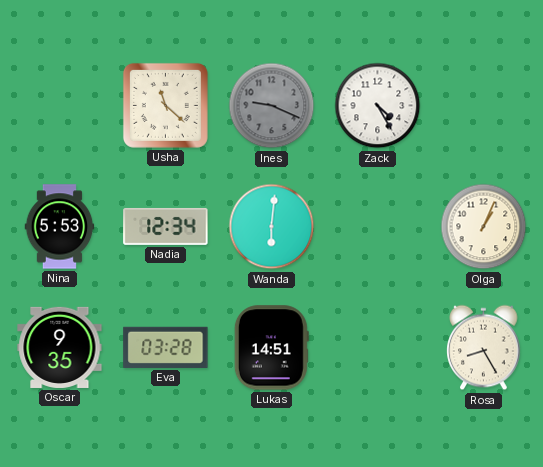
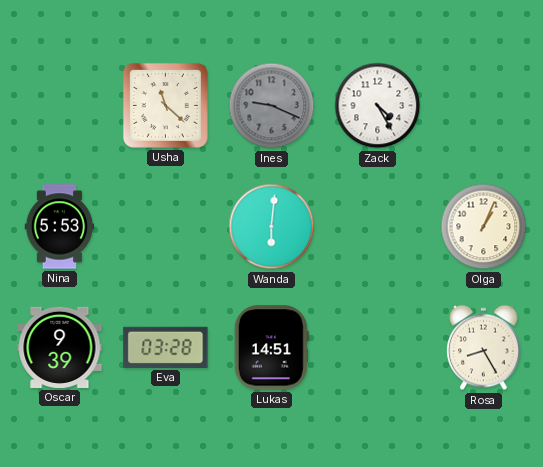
Nadia: 12:34 -> none (166, 226)
Oscar: 9:35 -> 9:39 (60, 347)
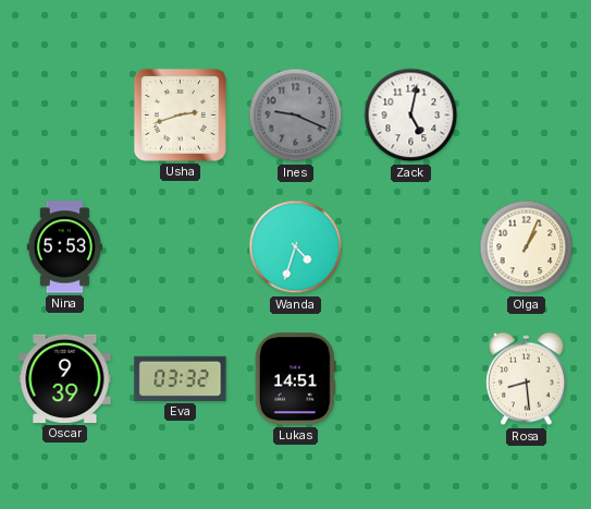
Usha: 11:22 -> 2:42 (180, 114)
Zack: 4:25 -> 5:02 (411, 116)
Wanda: 6:01 -> 4:33 (296, 247)
Eva: 03:28 -> 03:32 (181, 378)
Rosa: 8:25 -> 8:29 (527, 379)
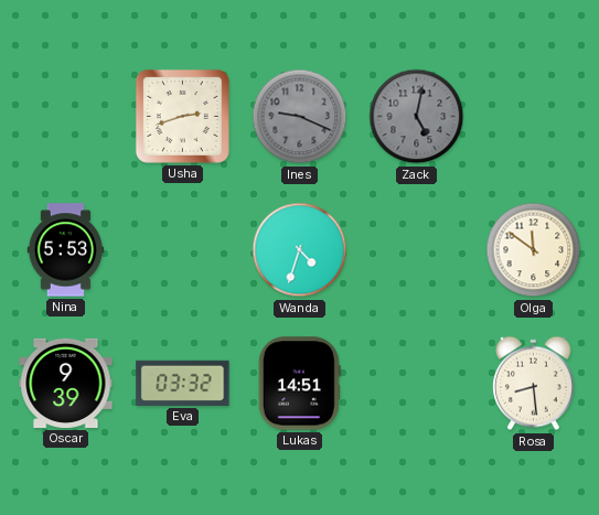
Zack dial: white -> grey (417, 117)
Olga: 1:04 -> 11:51 (534, 250)
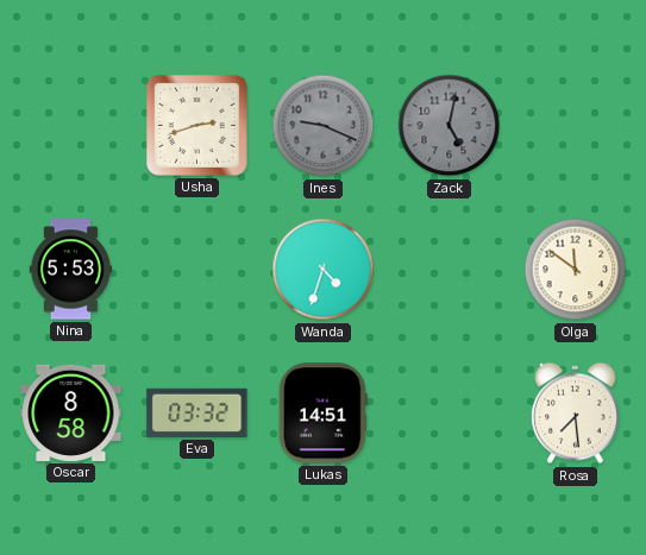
Oscar: 9:39 -> 8:58 (71, 412)
Rosa: 8:29 -> 7:29 (576, 414)
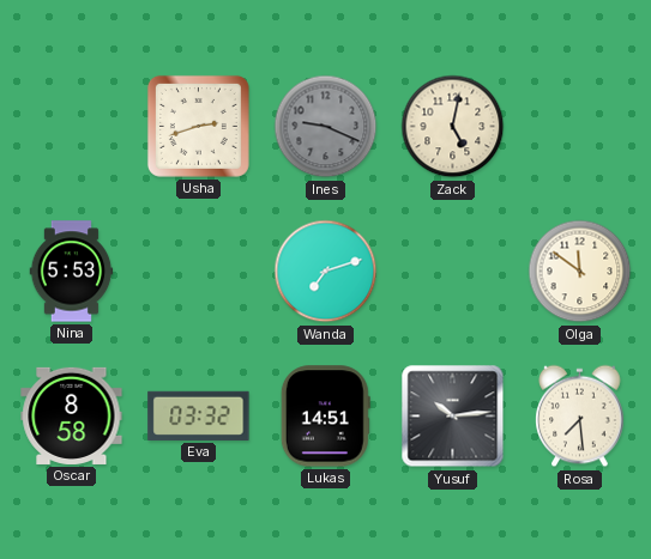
Zack dial: grey -> cream (453, 127)
Wanda: 4:33 -> 7:12 (326, 272)
Yusuf: none -> 10:14 (453, 417)
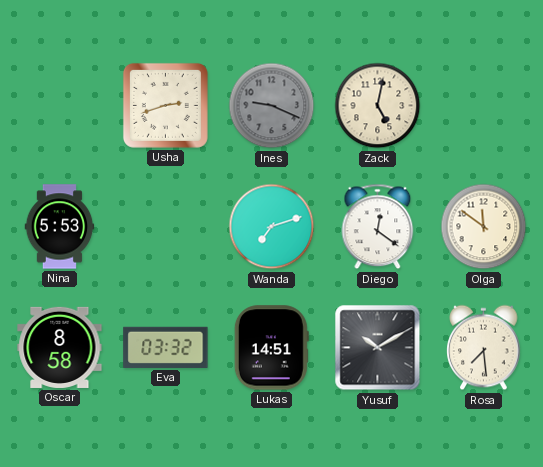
Diego: none -> 12:21 (378, 227)
Yusuf: 10:14 -> 10:10 (378, 348)
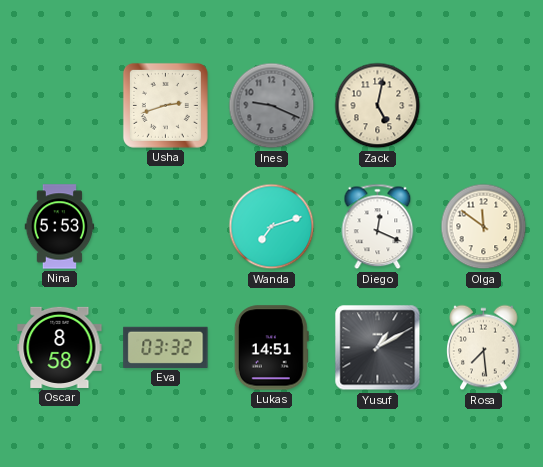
Diego: 12:21 -> 12:19 (378, 227)
Yusuf: 10:10 -> 1:10 (378, 348)
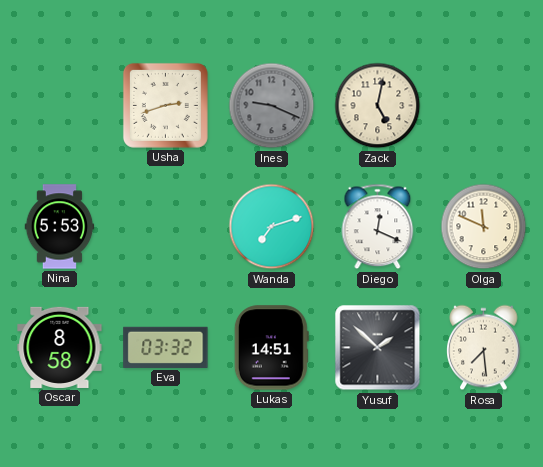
Olga: 11:51 -> 11:49 (484, 227)
Yusuf: 1:10 -> 1:52 (378, 348)
